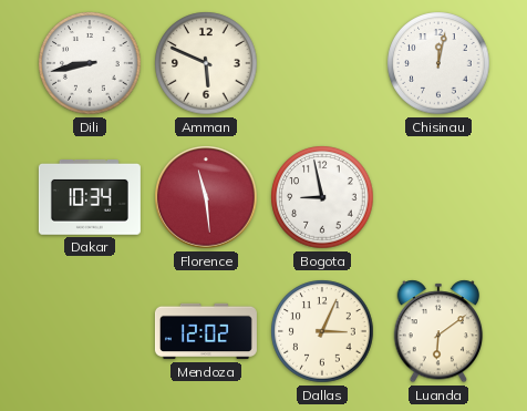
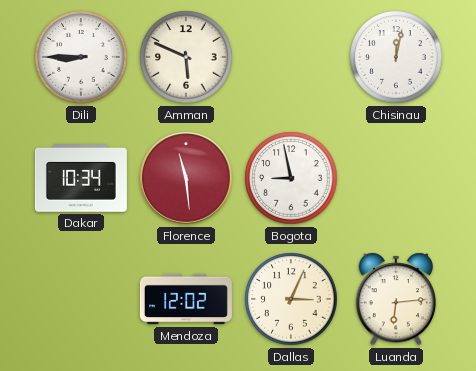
Dili: 8:43 -> 8:45 (81, 57)
Luanda: 6:09 -> 6:14 (396, 299)
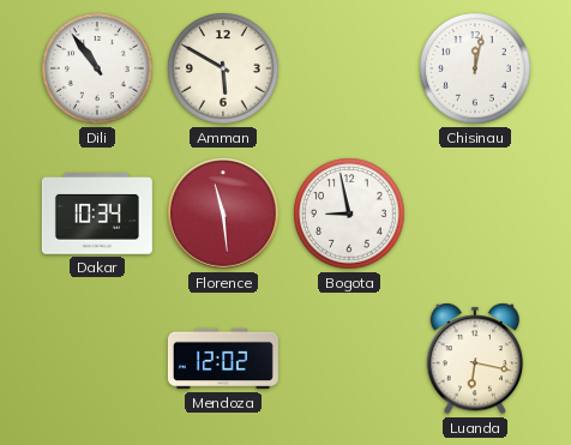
Dili: 8:45 -> 10:54 (97, 68)
Amman: 5:49 -> 5:50 (223, 68)
Dallas: 3:04 -> none (291, 299)
Luanda: 6:14 -> 6:17 (475, 359)
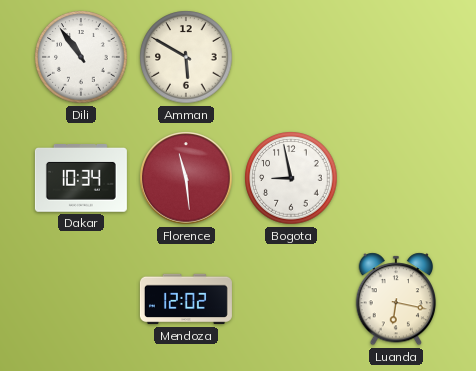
Chisinau: 12:02 -> none (475, 68)
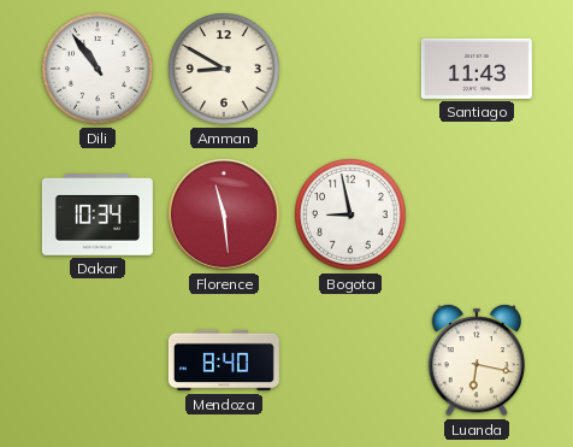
Amman: 5:50 -> 8:50 (224, 69)
Santiago: none -> 11:43 (477, 69)
Mendoza: 12:02 -> 8:40 (224, 360)
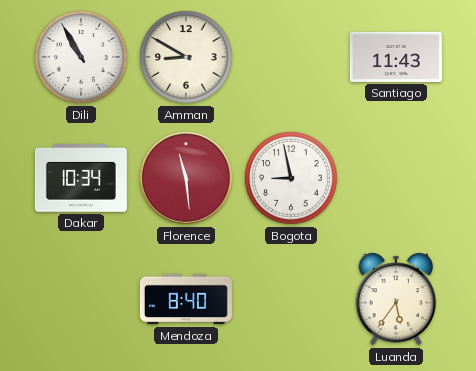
Dili: 10:54 -> 10:55 (81, 57)
Luanda: 6:17 -> 5:36 (396, 299)
